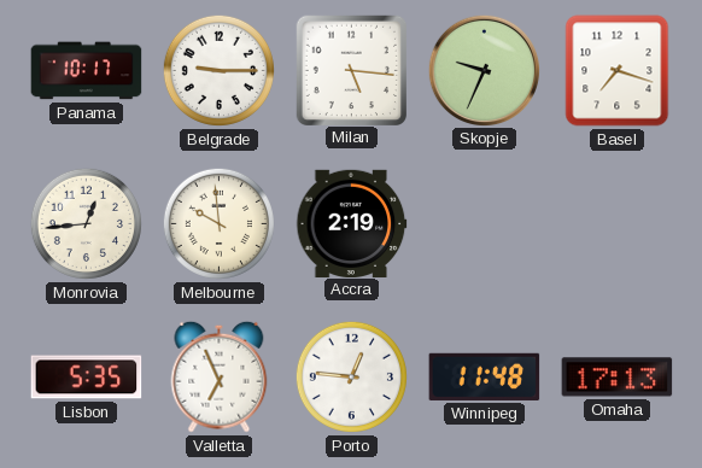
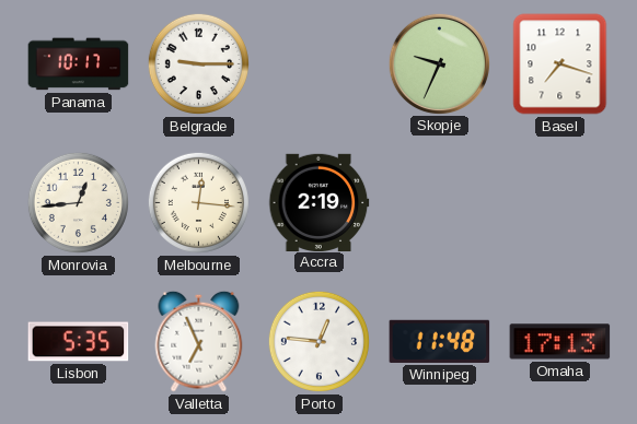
Milan: 5:16 -> none (351, 70)
Melbourne: 9:59 -> 12:16 (198, 202)
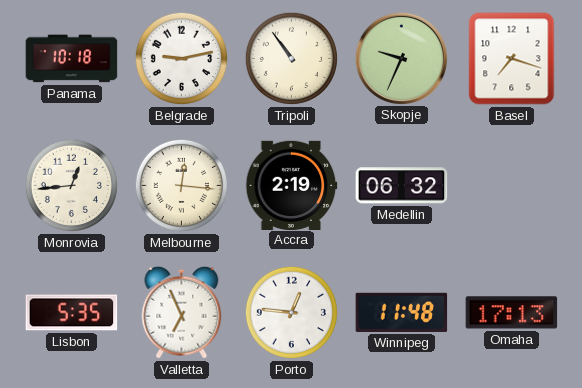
Panama: 10:17 -> 10:18 (72, 59)
Belgrade: 9:15 -> 9:13 (181, 58)
Tripoli: none -> 10:54 (291, 58)
Medellin: none -> 06:32 (402, 186)
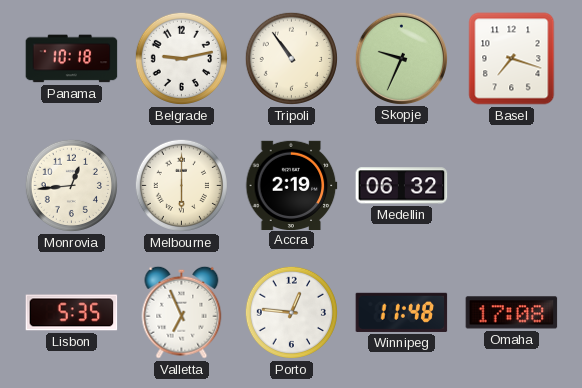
Melbourne: 12:16 -> 6:00 (181, 185)
Omaha: 17:13 -> 17:08 (512, 313)
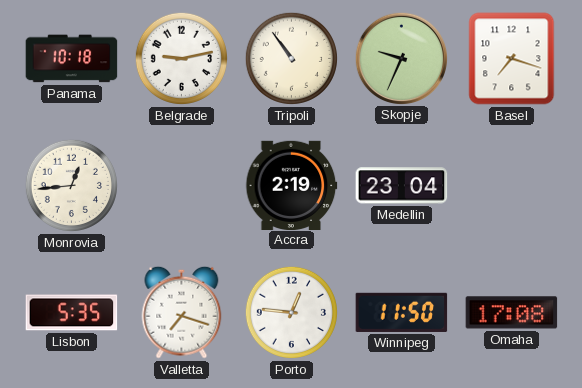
Melbourne: 6:00 -> none (181, 185)
Medellin: 06:32 -> 23:04 (402, 186)
Valletta: 6:56 -> 7:18 (182, 312)
Winnipeg: 11:48 -> 11:50 (402, 312)
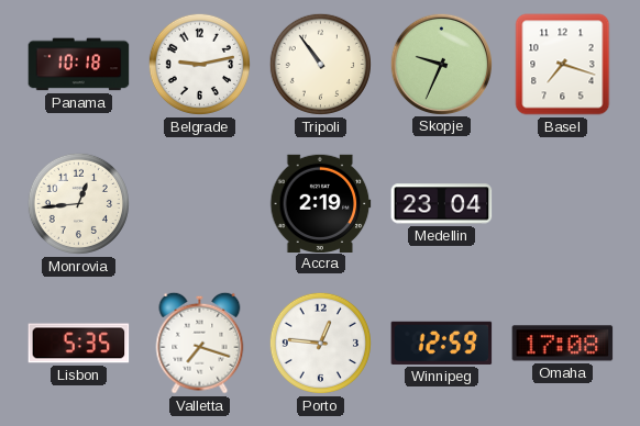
Winnipeg: 11:50 -> 12:59 (442, 343)
